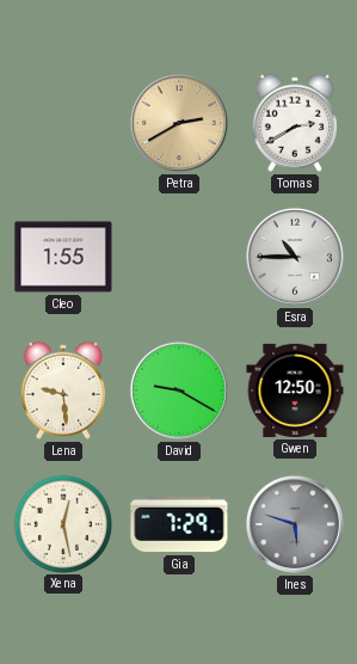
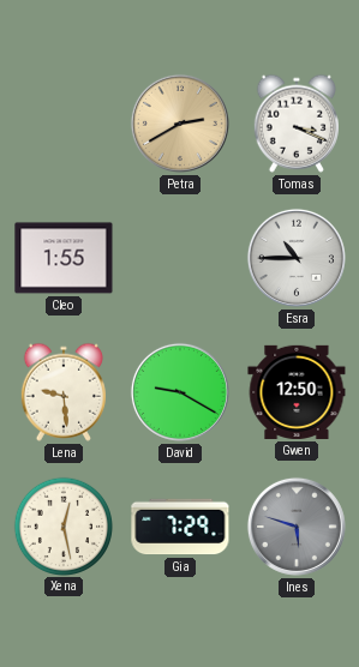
Tomas: 2:40 -> 3:19 (297, 124)
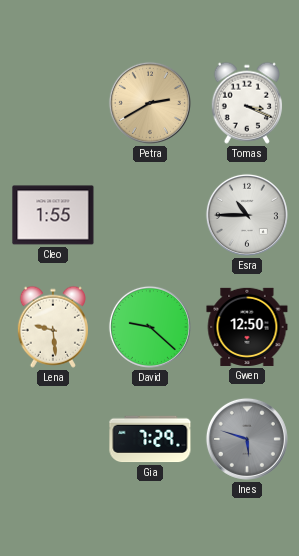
David: 9:20 -> 9:22 (150, 327)
Xena: 12:28 -> none (62, 525)
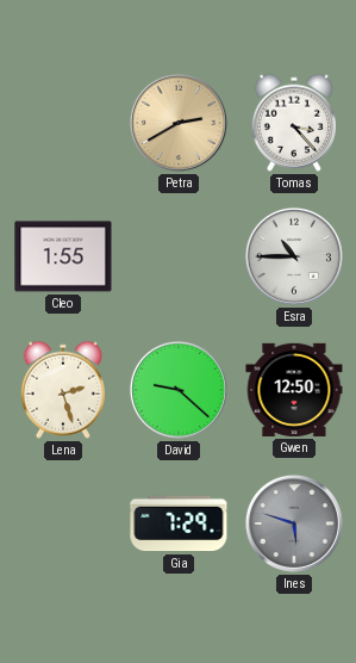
Tomas: 3:19 -> 3:23 (294, 123)
Lena: 9:29 -> 2:27 (63, 390)
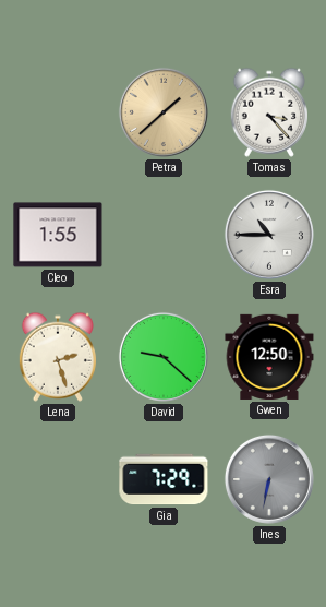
Petra: 2:40 -> 1:38 (164, 112)
Ines: 5:48 -> 6:32 (269, 479)
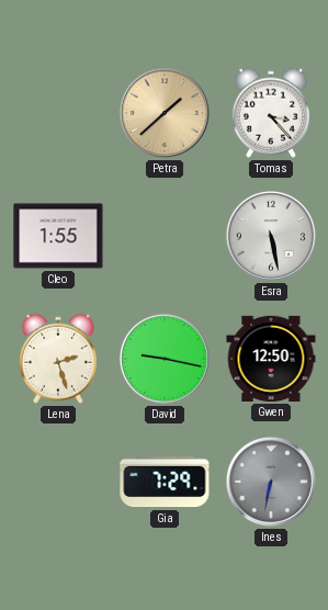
Esra: 10:45 -> 5:28 (271, 236)
David: 9:22 -> 9:17 (165, 359)
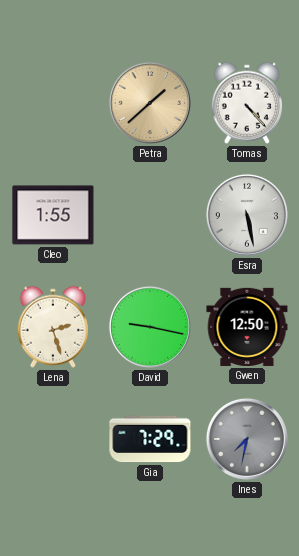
Tomas: 3:23 -> 4:23 (247, 103)
Ines: 6:32 -> 7:32 (247, 439)
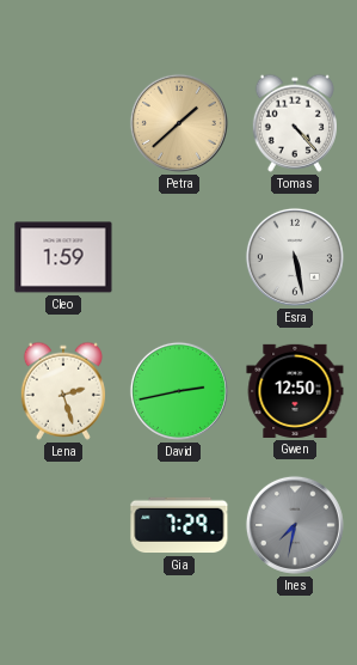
Cleo: 1:55 -> 1:59 (63, 257)
David: 9:17 -> 2:43 (179, 391)
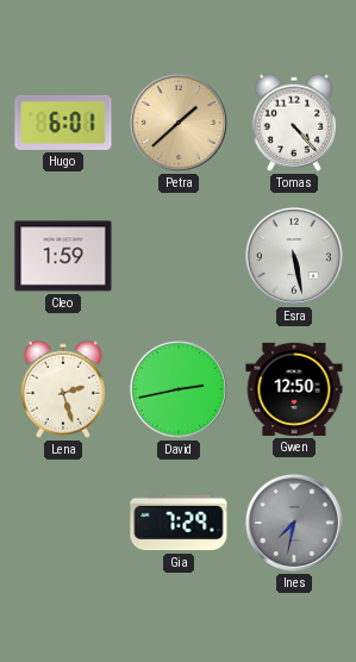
Hugo: none -> 6:01 (63, 123)
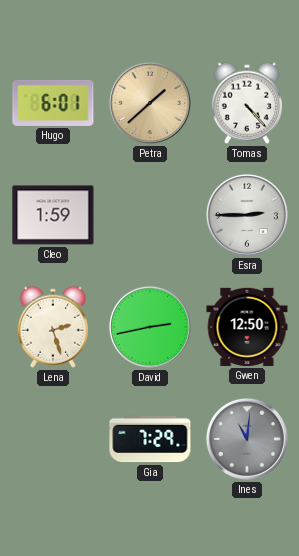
Esra: 5:28 -> 2:45 (247, 215)
Ines: 7:32 -> 11:01 (247, 439)
